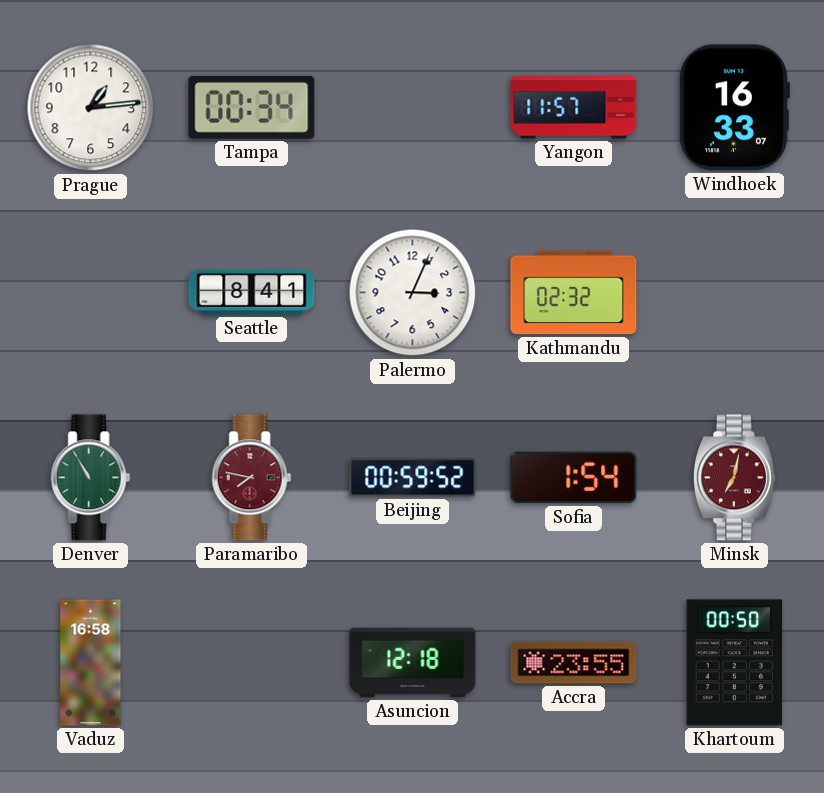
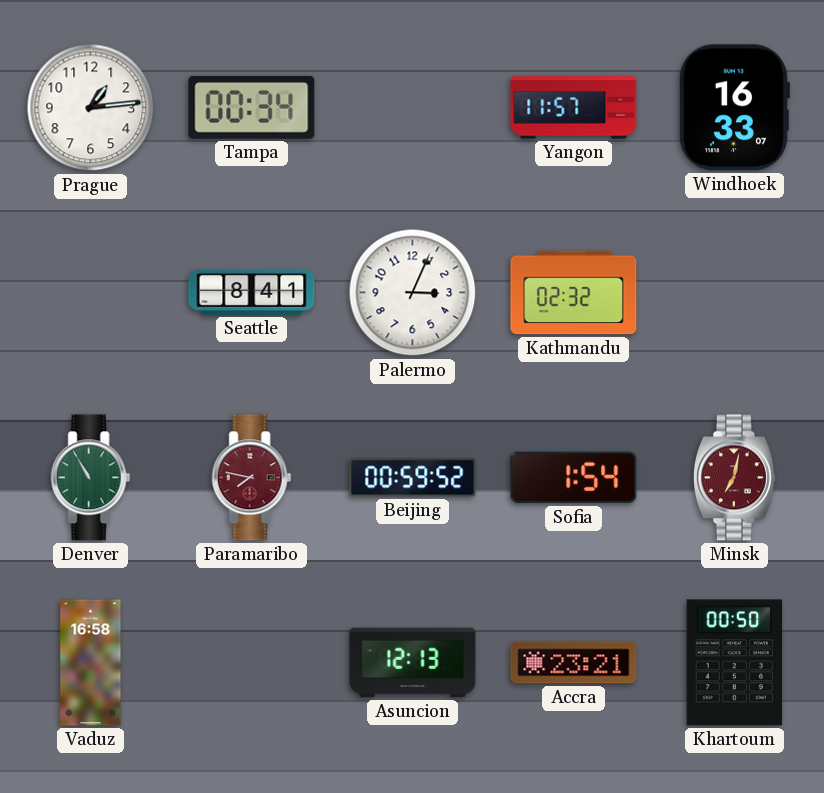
Asuncion: 12:18 -> 12:13 (413, 663)
Accra: 23:55 -> 23:21 (574, 663)
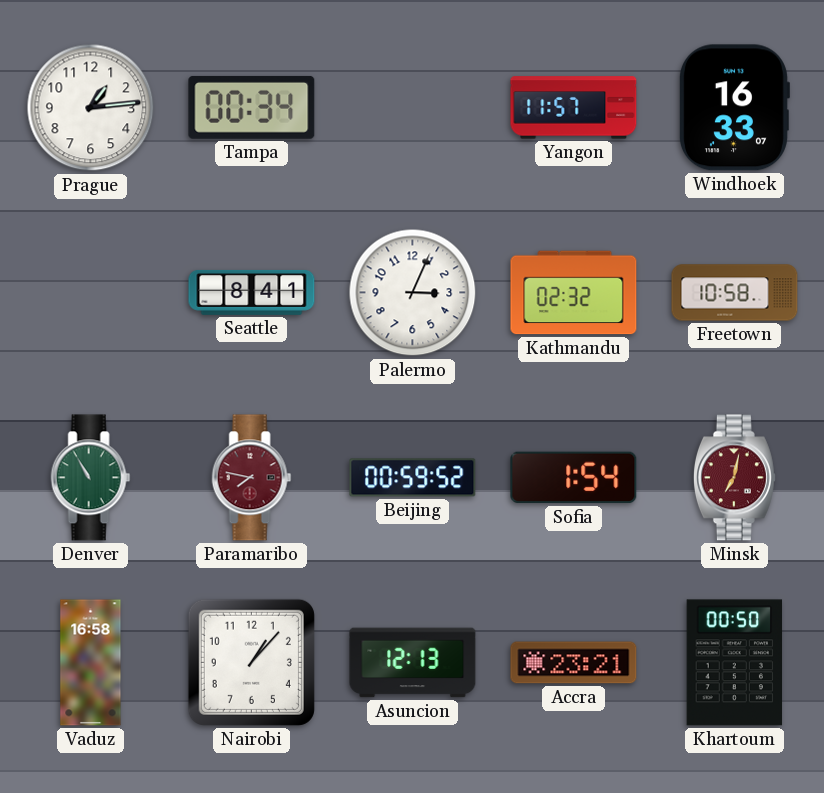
Freetown: none -> 10:58 (735, 293)
Nairobi: none -> 1:07 (251, 662)
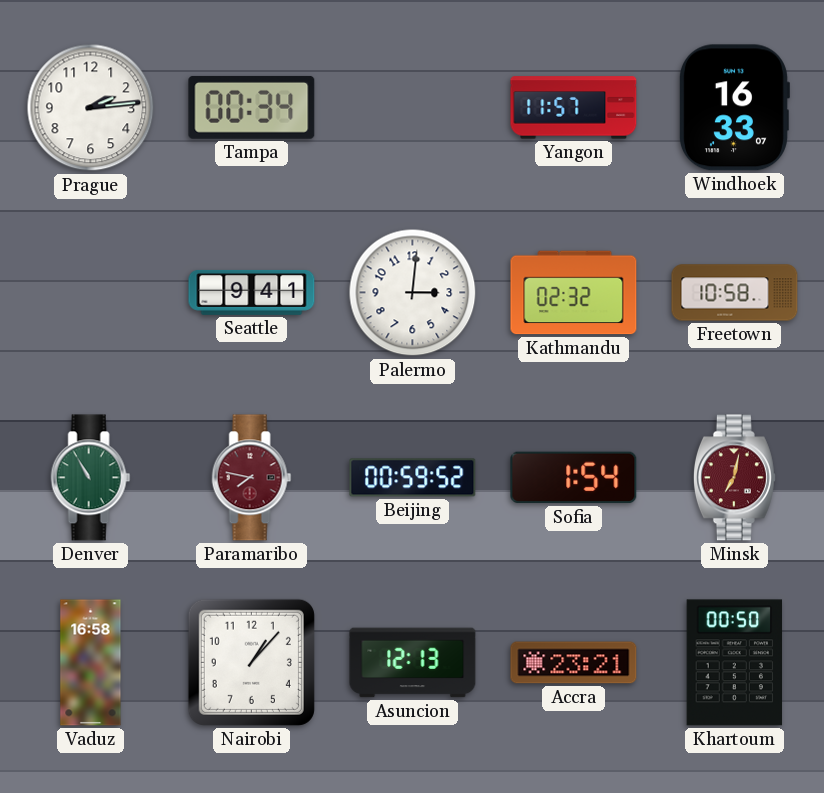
Prague: 1:14 -> 2:14 (91, 108)
Seattle: 8:41 -> 9:41 (252, 292)
Palermo: 3:04 -> 3:01 (413, 293)
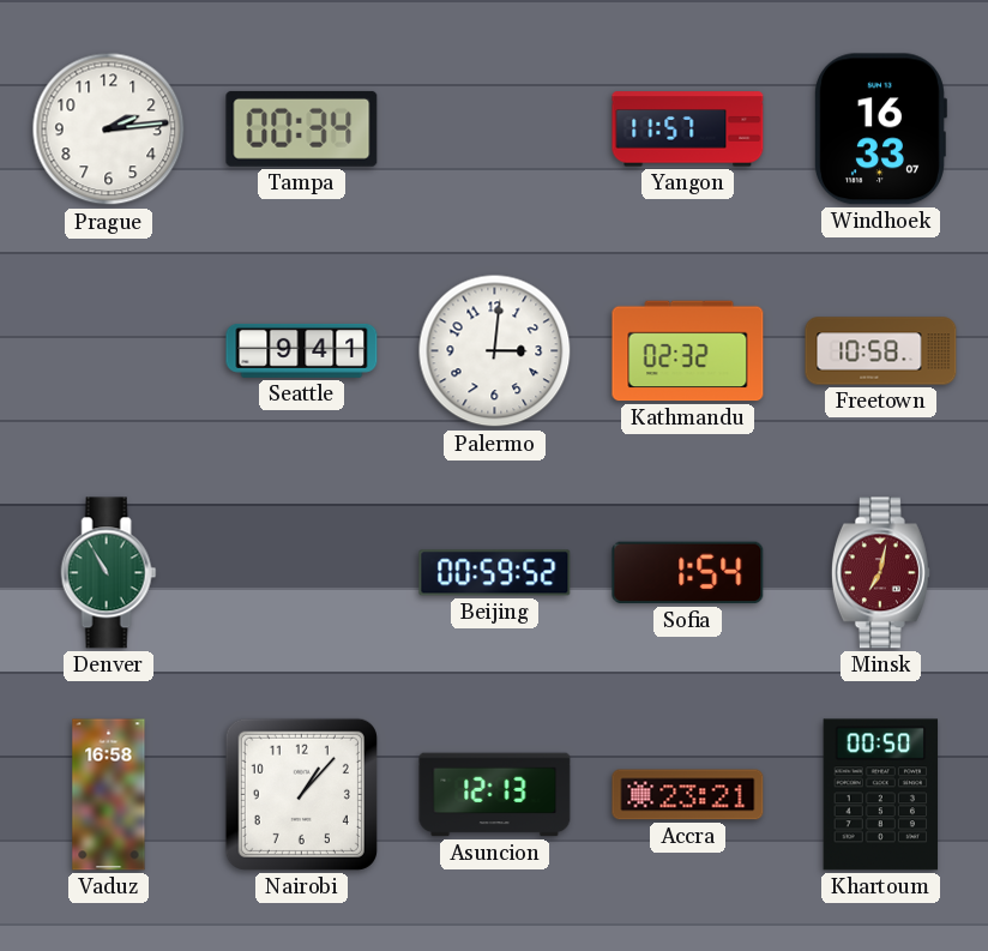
Paramaribo: 7:47 -> none (252, 478)
